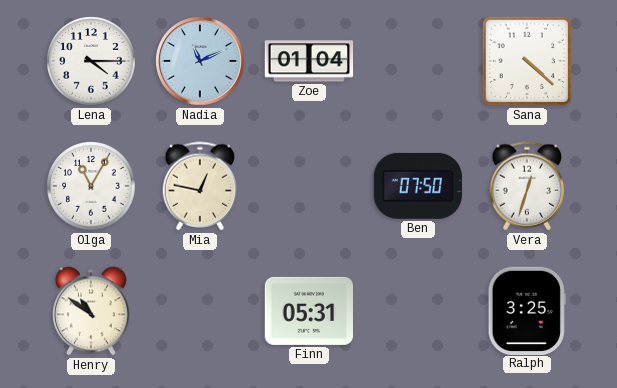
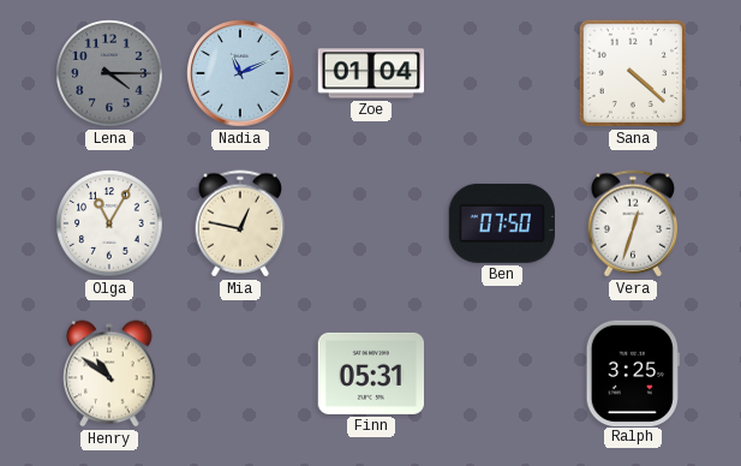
Lena dial: white -> grey (109, 73)
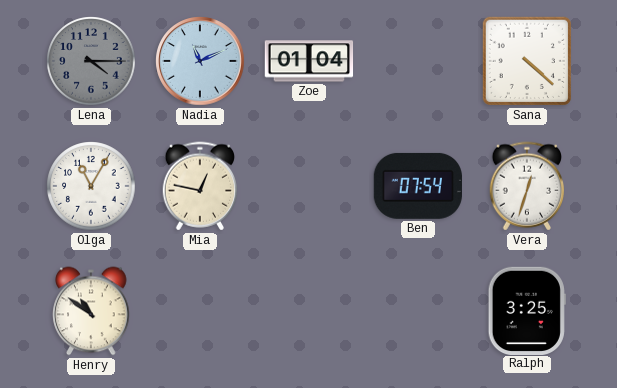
Ben: 07:50 -> 07:54 (417, 186)
Finn: 05:31 -> none (370, 374)
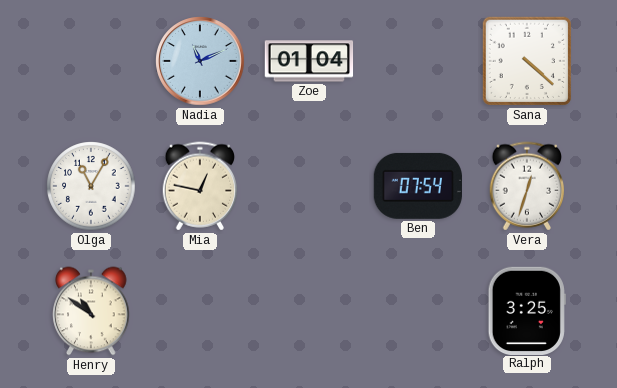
Lena: 4:15 -> none (91, 61)
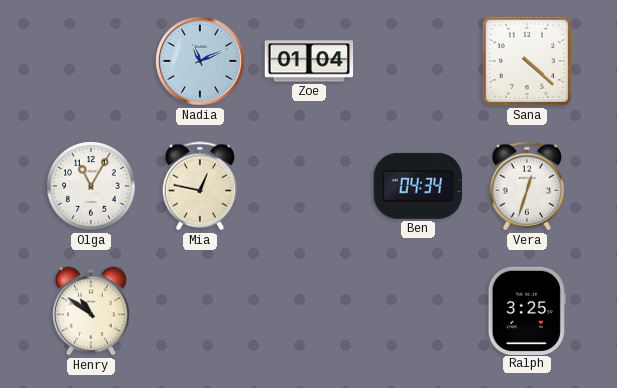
Ben: 07:54 -> 04:34 (417, 186)
